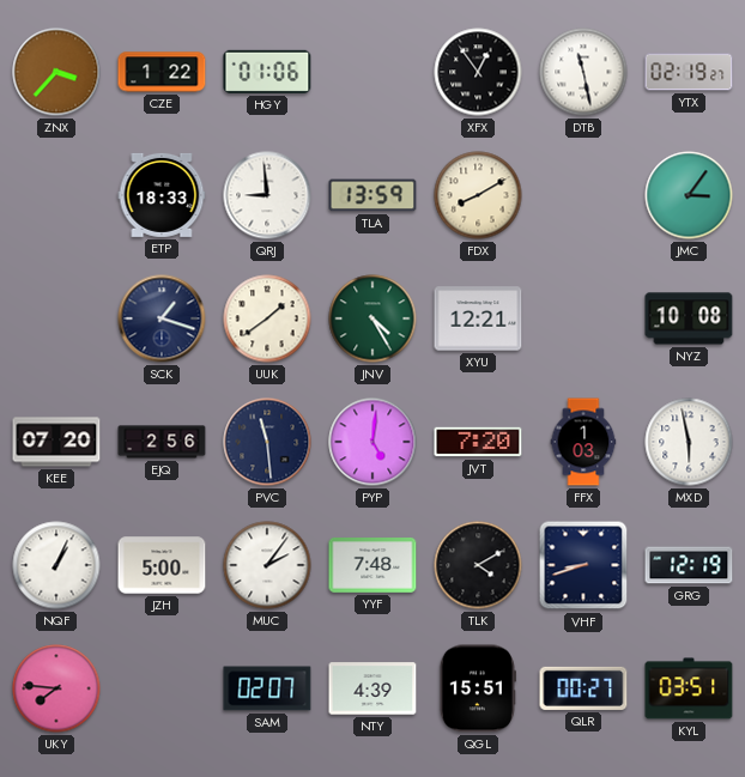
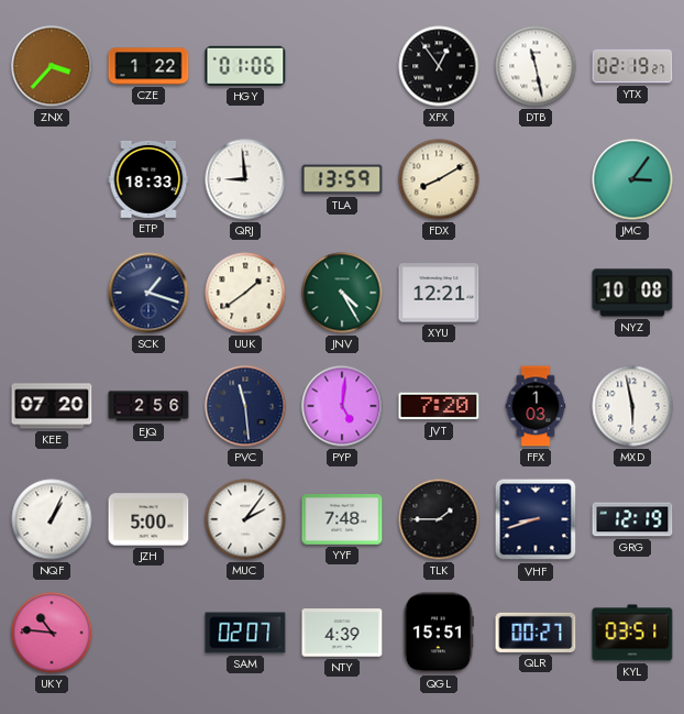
TLK: 4:10 -> 1:45 (439, 519)
UKY: 7:46 -> 10:46 (52, 633)
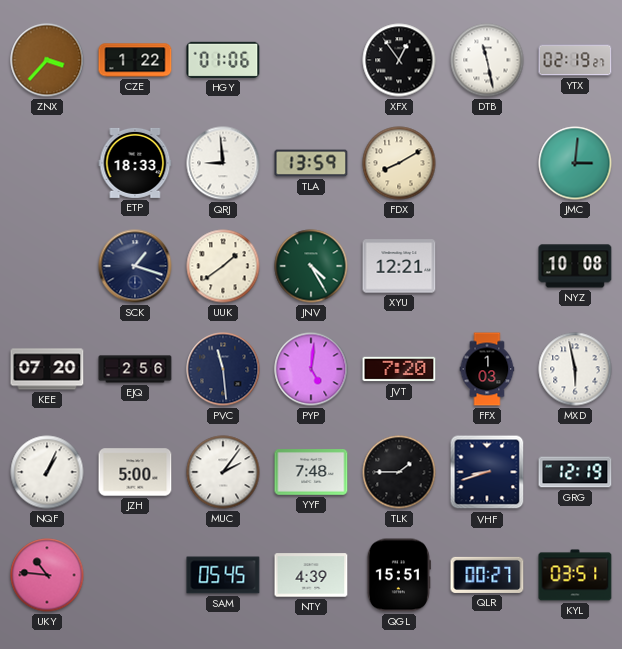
JMC: 3:06 -> 3:01 (575, 163)
SAM: 02:07 -> 05:45 (223, 575)
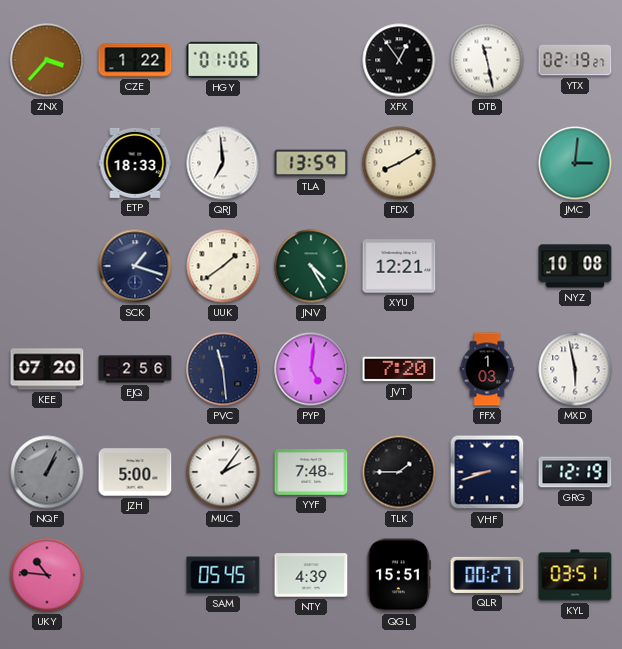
QRJ: 8:59 -> 6:59 (223, 163)
NQF dial: white -> grey (47, 472)
